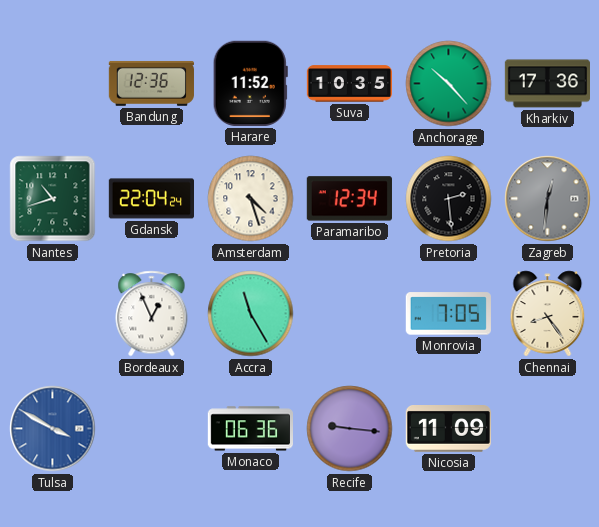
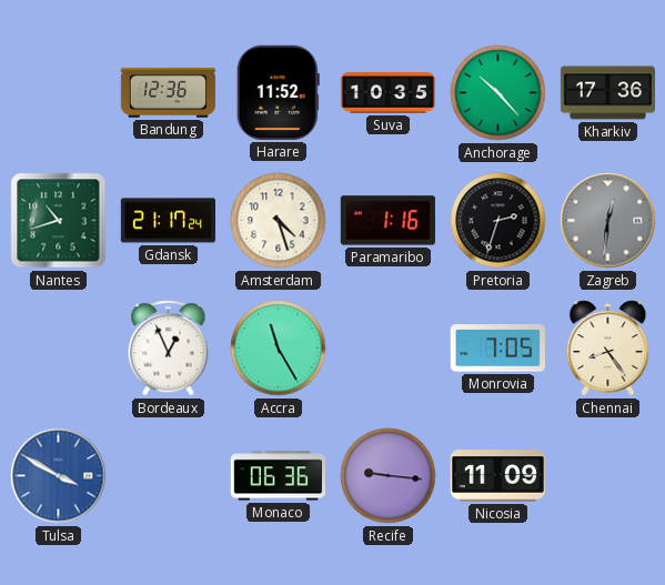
Gdansk: 22:04 -> 21:17 (168, 221)
Paramaribo: 12:34 -> 1:16 (387, 221)
Pretoria: 2:29 -> 2:33 (498, 221)
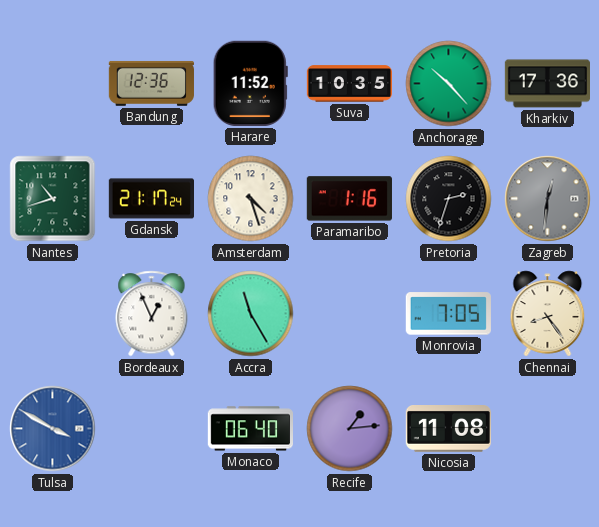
Monaco: 06:36 -> 06:40 (250, 429)
Recife: 9:16 -> 1:14 (350, 429)
Nicosia: 11:09 -> 11:08 (448, 429)
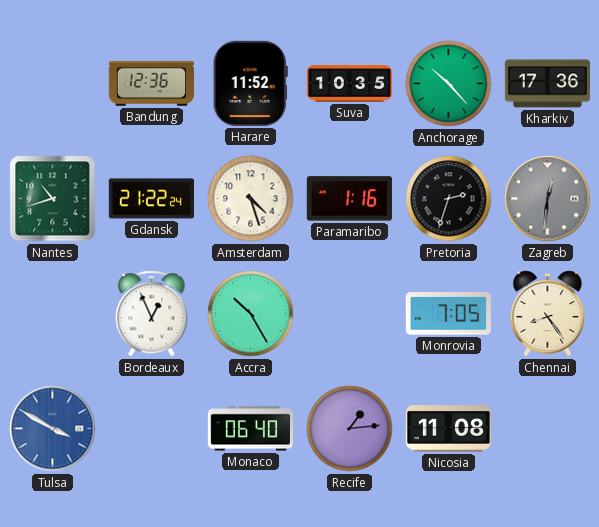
Gdansk: 21:17 -> 21:22 (151, 199)
Accra: 11:25 -> 10:25 (251, 314)
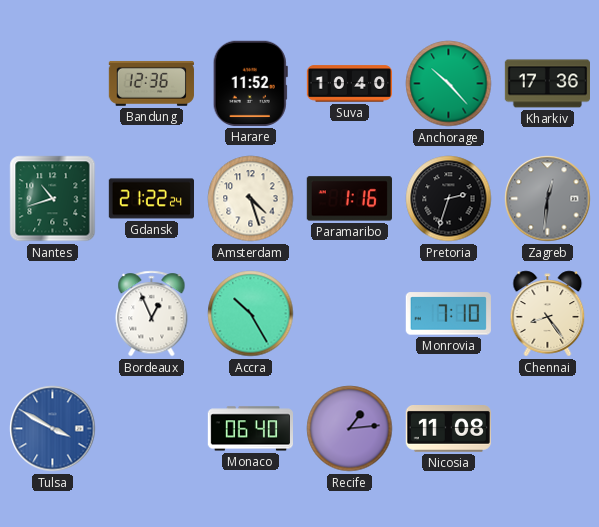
Suva: 10:35 -> 10:40 (350, 84)
Monrovia: 7:05 -> 7:10 (448, 314)
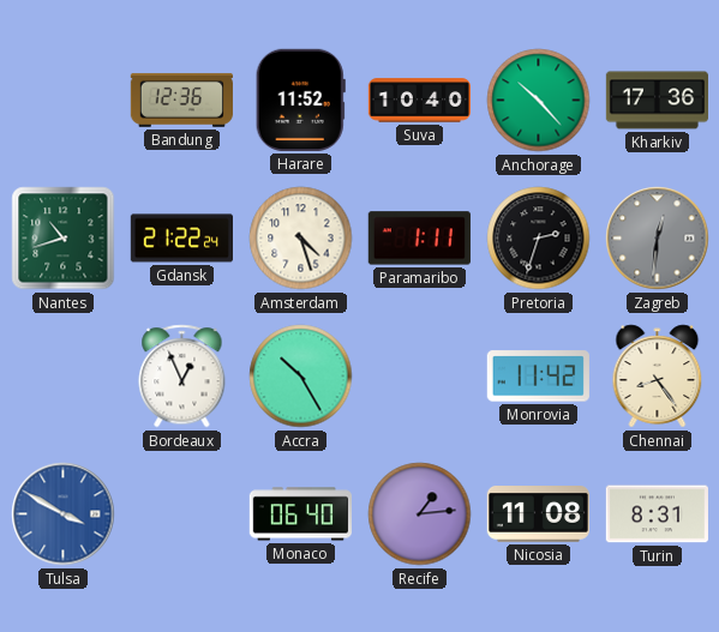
Paramaribo: 1:16 -> 1:11 (419, 239)
Monrovia: 7:10 -> 11:42 (538, 377)
Turin: none -> 8:31 (657, 514)
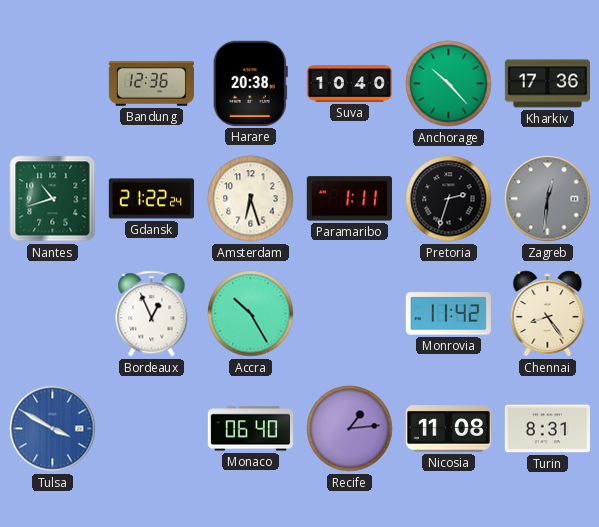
Harare: 11:52 -> 20:38 (250, 83)
Amsterdam: 4:27 -> 6:27 (251, 199)
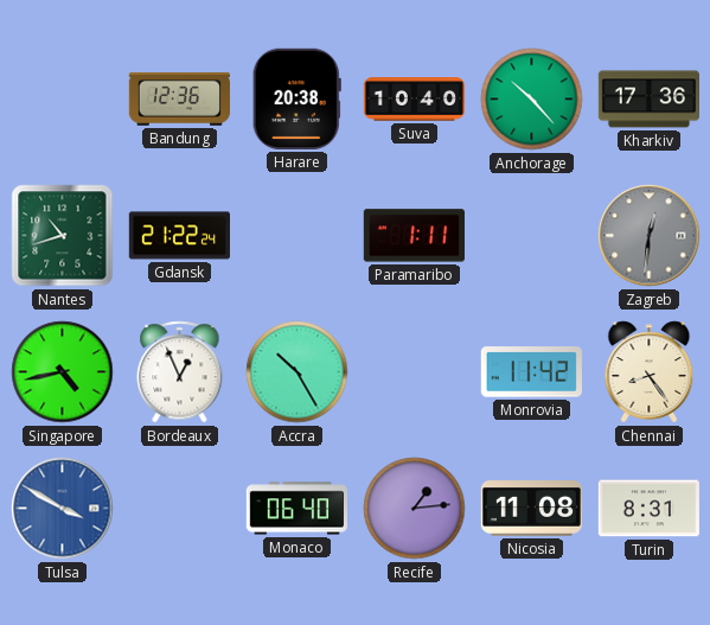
Amsterdam: 6:27 -> none (251, 199)
Pretoria: 2:33 -> none (449, 199)
Singapore: none -> 4:43 (63, 372)
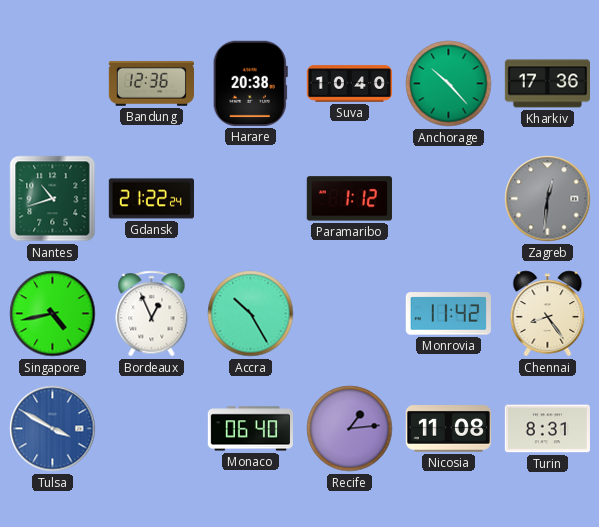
Paramaribo: 1:11 -> 1:12 (349, 199)
